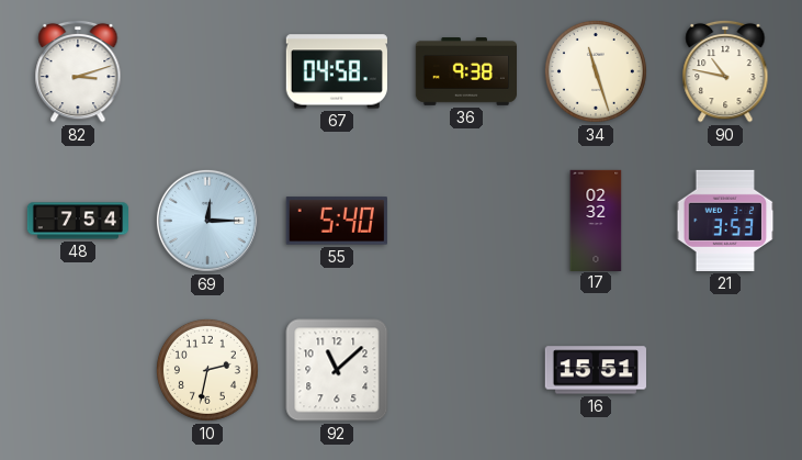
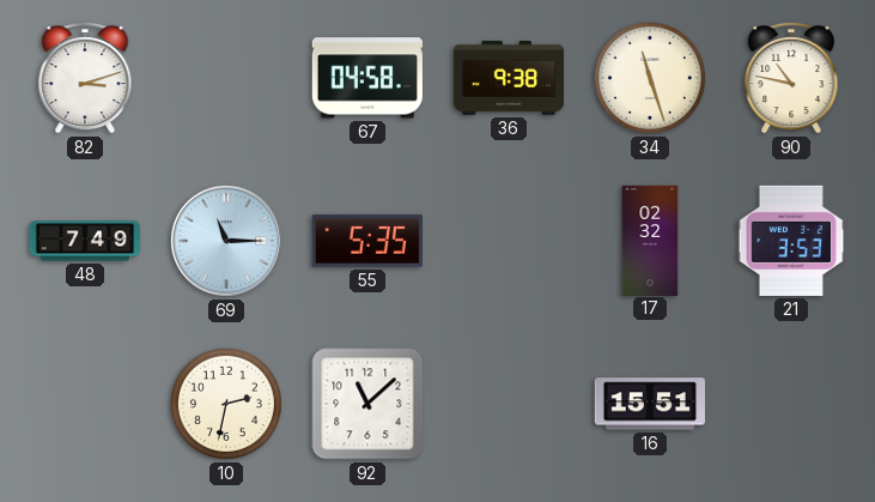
48: 7:54 -> 7:49 (85, 241)
69: 12:15 -> 11:15 (226, 241)
55: 5:40 -> 5:35 (367, 241)
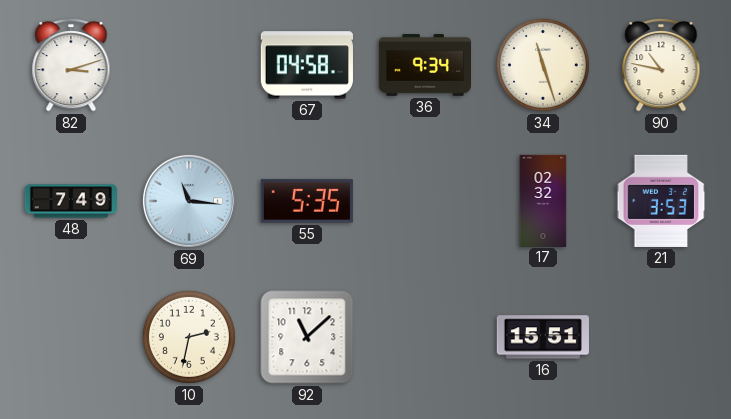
36: 9:38 -> 9:34 (424, 66)
69: 11:15 -> 11:16 (189, 201)
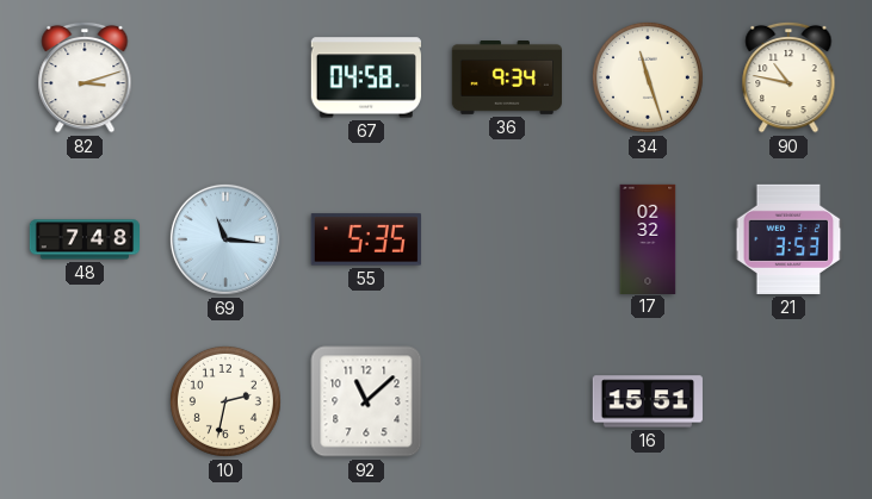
48: 7:49 -> 7:48 (85, 239)
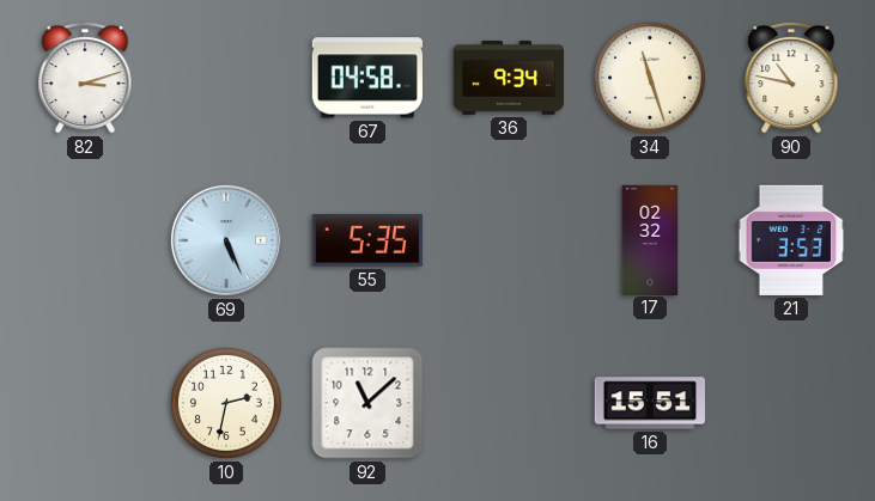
48: 7:48 -> none (85, 239)
69: 11:16 -> 5:26 (226, 240)
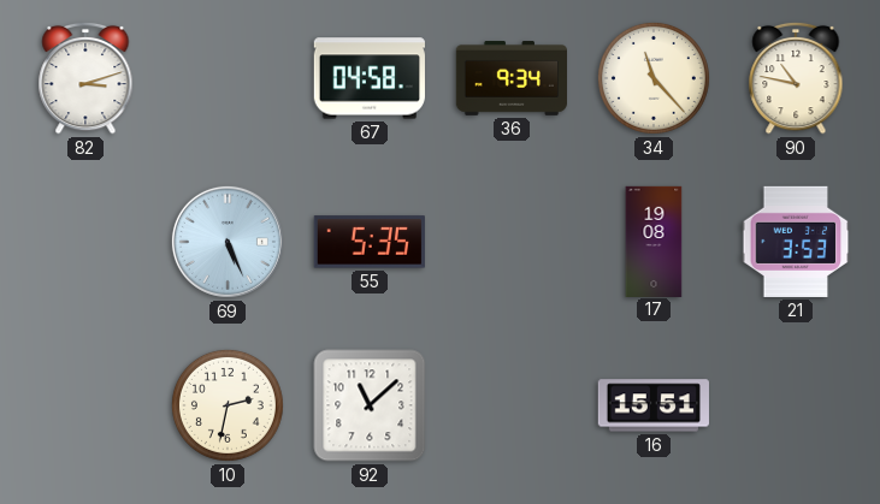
34: 11:27 -> 11:23 (654, 78)
17: 02:32 -> 19:08 (654, 241)
